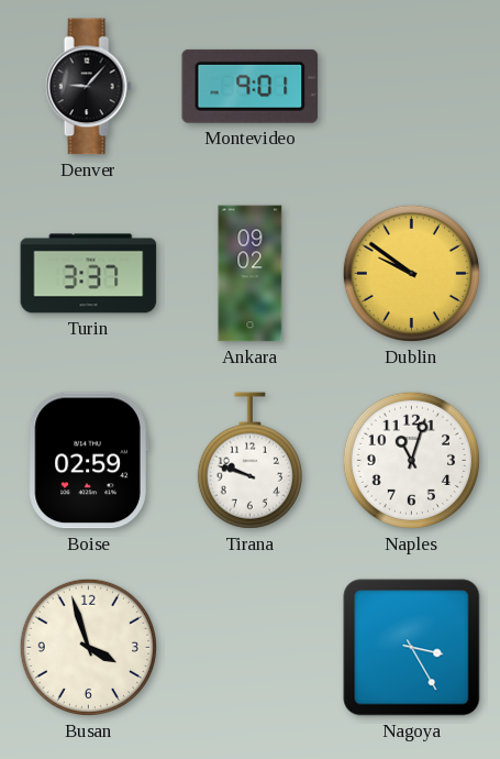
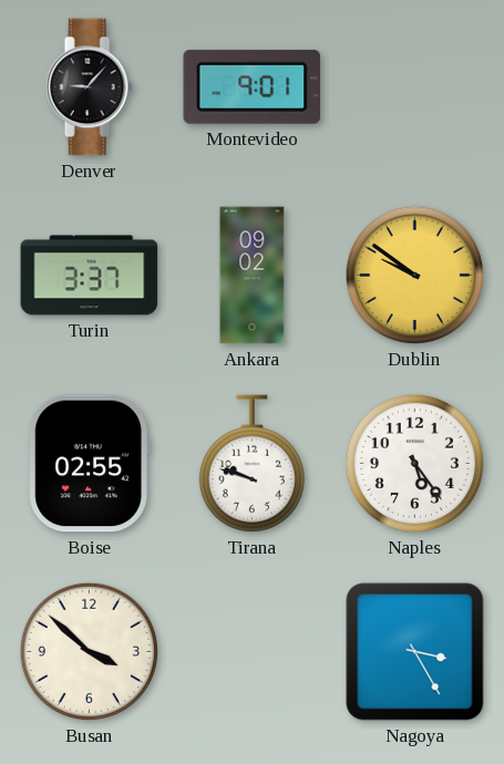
Boise: 02:59 -> 02:55 (89, 464)
Naples: 11:03 -> 5:24 (414, 463)
Busan: 3:57 -> 3:52 (89, 651)
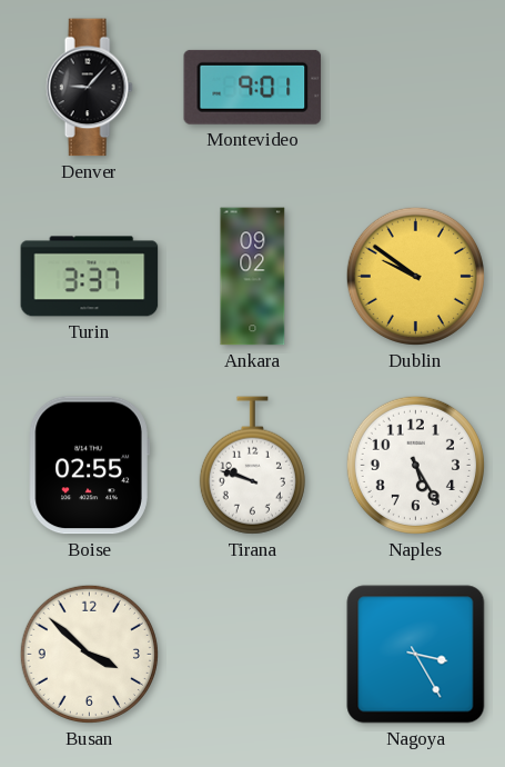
Naples: 5:24 -> 5:25 (415, 465)
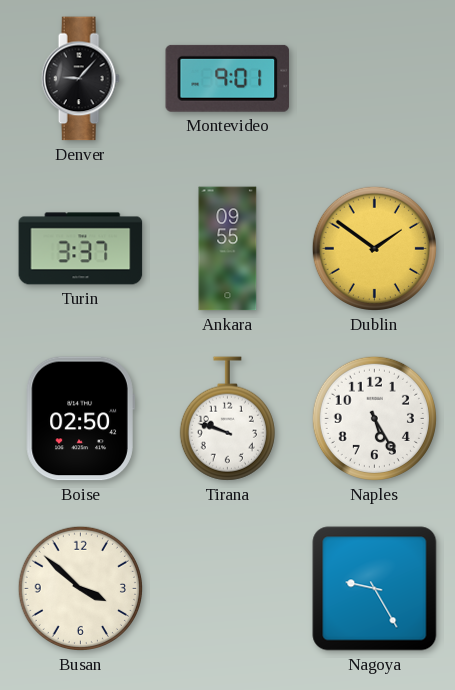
Ankara: 09:02 -> 09:55 (228, 249)
Dublin: 9:51 -> 1:51 (374, 248)
Boise: 02:55 -> 02:50 (80, 419)
Nagoya: 3:25 -> 9:25 (375, 589)
